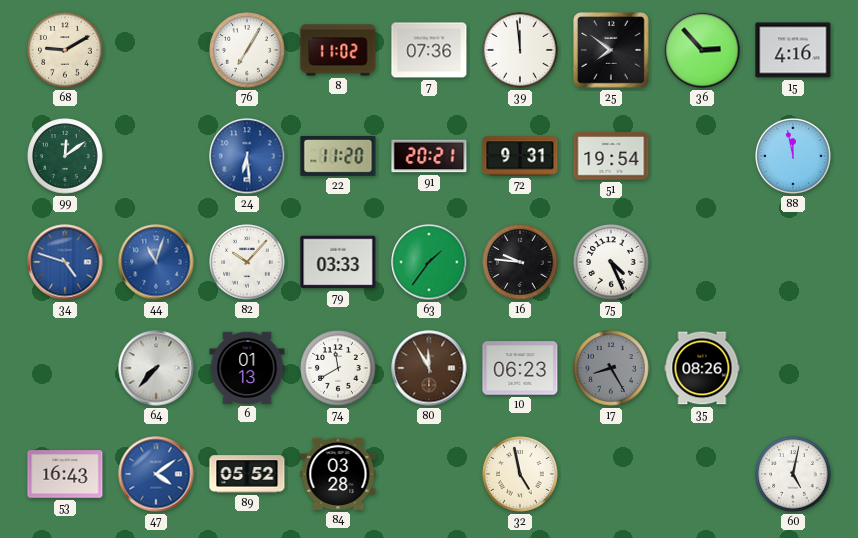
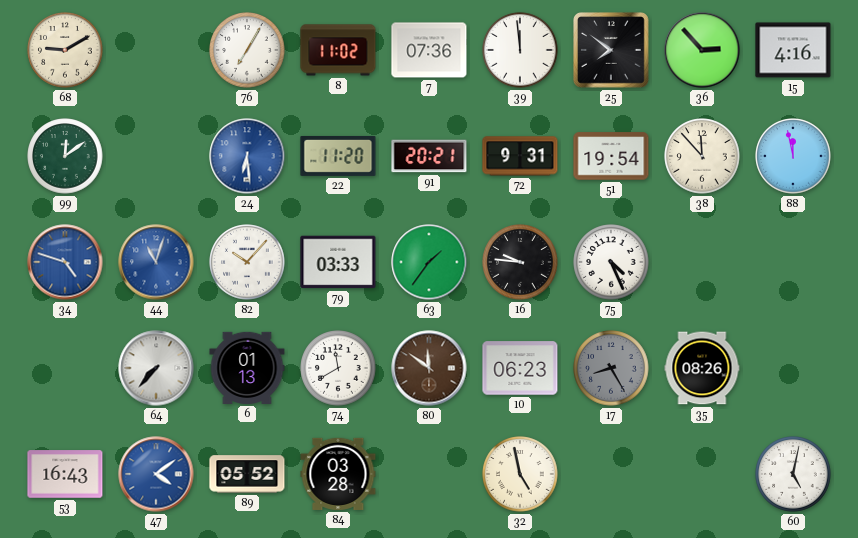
38: none -> 11:53 (702, 156)
80: 11:55 -> 11:51 (429, 368)
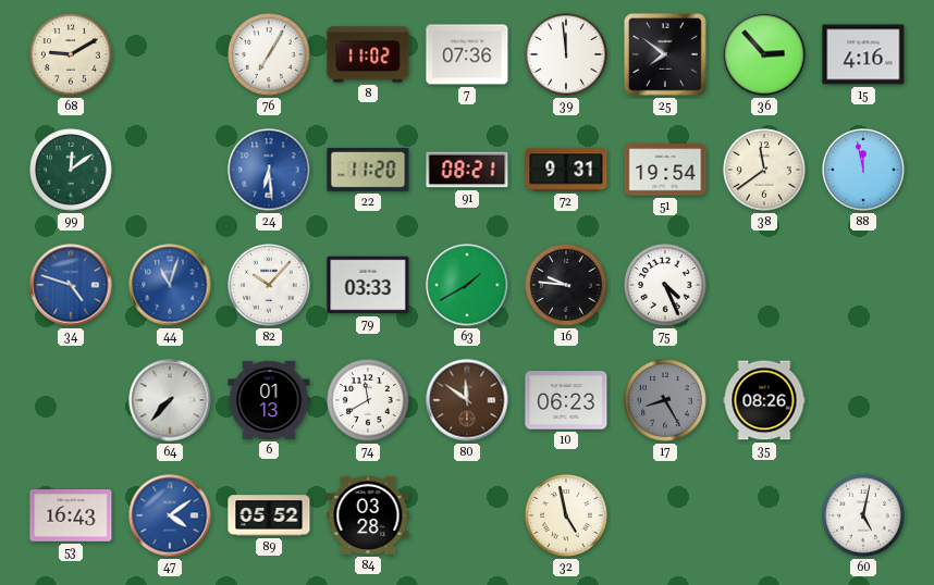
91: 20:21 -> 08:21 (467, 170)
38: 11:53 -> 11:39 (764, 170)
63: 1:36 -> 1:40 (467, 285)
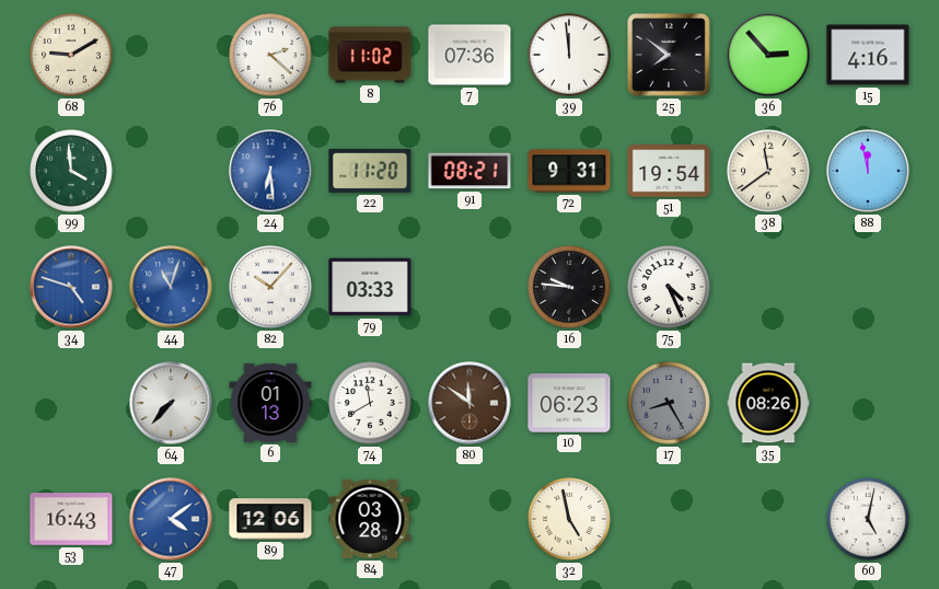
76: 7:05 -> 2:22 (270, 55)
99: 12:09 -> 3:59 (71, 171)
63: 1:40 -> none (467, 285)
89: 05:52 -> 12:06 (270, 519)
